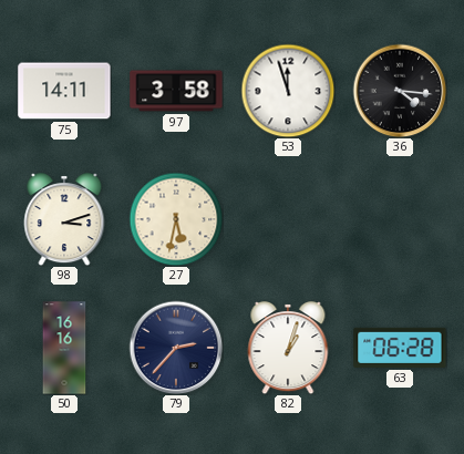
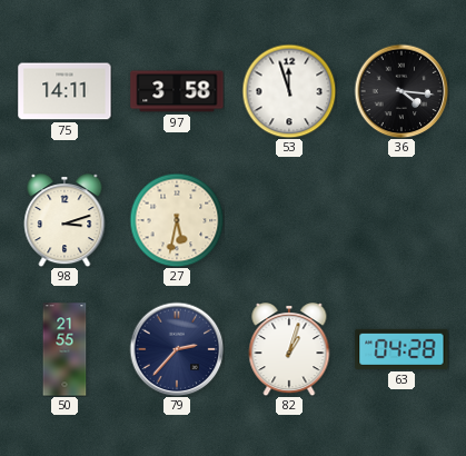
50: 16:16 -> 21:55 (65, 349)
63: 06:28 -> 04:28 (401, 349)
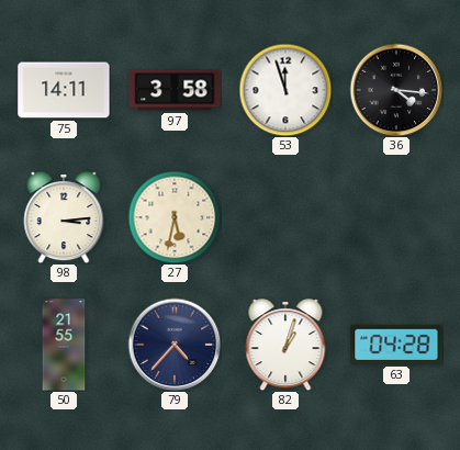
98: 3:12 -> 3:14 (64, 217)
79: 2:37 -> 4:37 (175, 345)
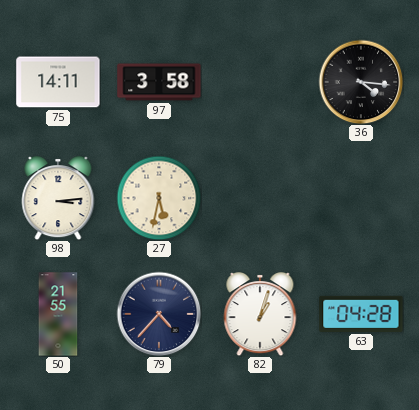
53: 11:57 -> none (285, 90)
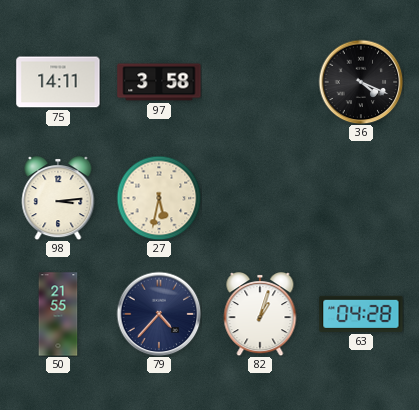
36: 4:16 -> 4:19 (361, 82)
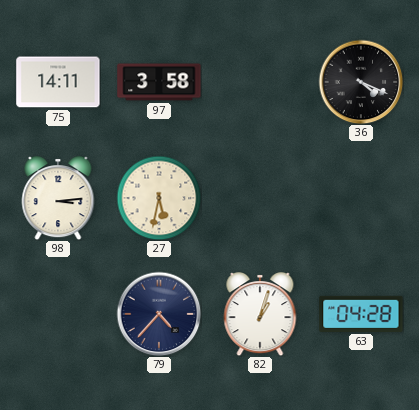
50: 21:55 -> none (58, 314)
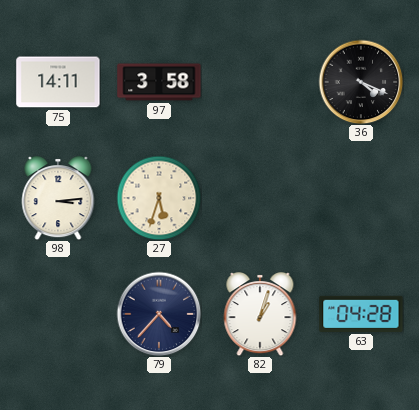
27: 5:32 -> 5:33 (159, 198)
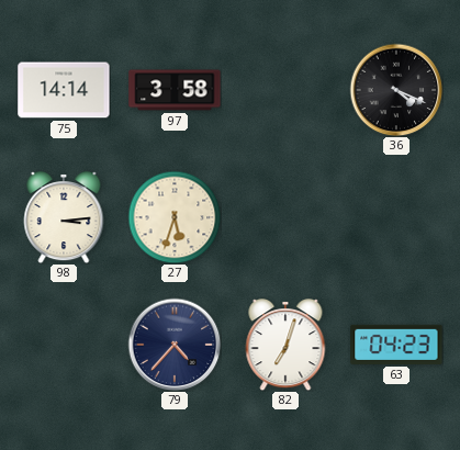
75: 14:11 -> 14:14 (64, 90)
82: 1:03 -> 7:03 (285, 345)
63: 04:28 -> 04:23 (396, 345)
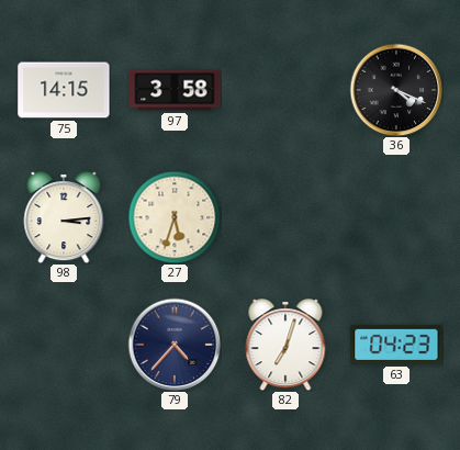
75: 14:14 -> 14:15 (64, 90)
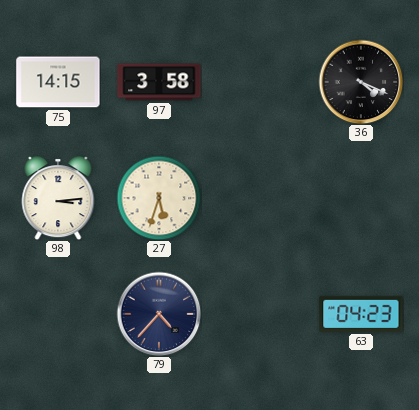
82: 7:03 -> none (285, 345)
